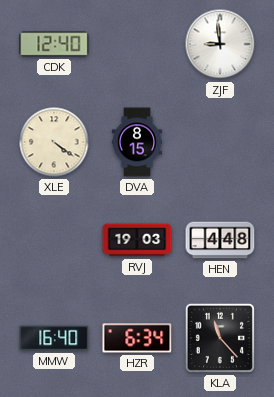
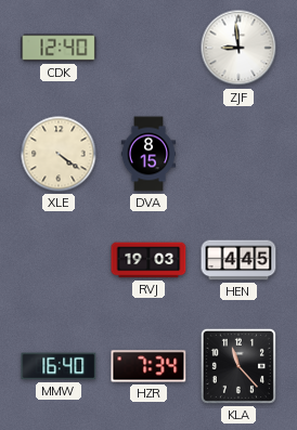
HEN: 4:48 -> 4:45 (238, 260)
HZR: 6:34 -> 7:34 (148, 366)
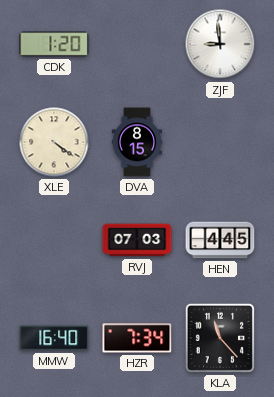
CDK: 12:40 -> 1:20 (54, 44)
RVJ: 19:03 -> 07:03 (137, 240)
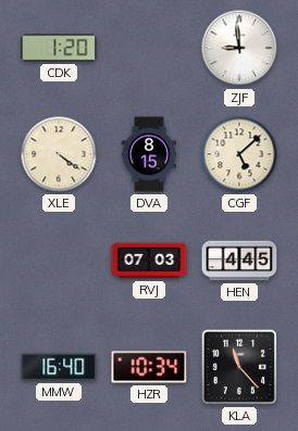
CGF: none -> 5:08 (239, 154)
HZR: 7:34 -> 10:34 (149, 367)
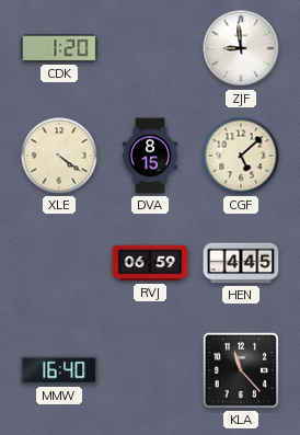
RVJ: 07:03 -> 06:59 (150, 263)
HZR: 10:34 -> none (149, 367)
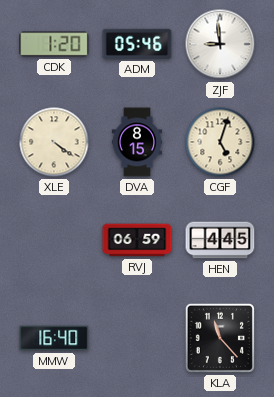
ADM: none -> 05:46 (137, 44)
CGF: 5:08 -> 5:03 (220, 142)
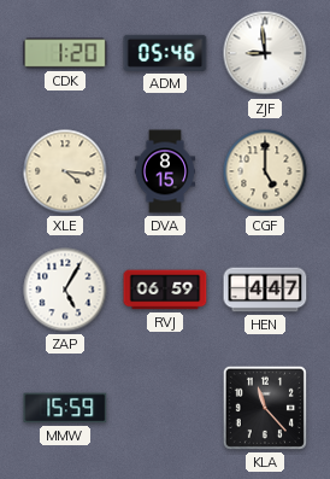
XLE: 4:21 -> 4:16 (65, 171)
CGF: 5:03 -> 5:00 (265, 171)
ZAP: none -> 5:05 (65, 290)
HEN: 4:45 -> 4:47 (265, 290)
MMW: 16:40 -> 15:59 (65, 408)
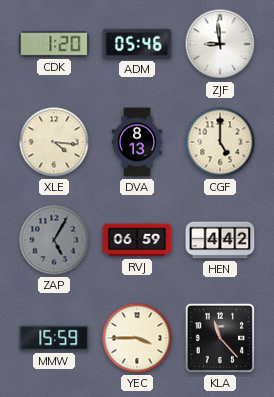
DVA: 8:15 -> 8:13 (137, 142)
ZAP dial: white -> grey (54, 240)
HEN: 4:47 -> 4:42 (220, 240)
YEC: none -> 3:45 (137, 338)
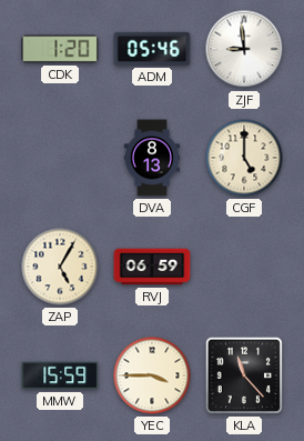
XLE: 4:16 -> none (54, 142)
ZAP dial: grey -> cream (60, 267)
HEN: 4:42 -> none (220, 240)
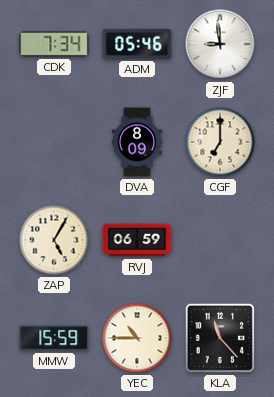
CDK: 1:20 -> 7:34 (54, 44)
DVA: 8:13 -> 8:09 (137, 142)
CGF: 5:00 -> 7:00 (220, 142)
YEC: 3:45 -> 10:45 (137, 338)
